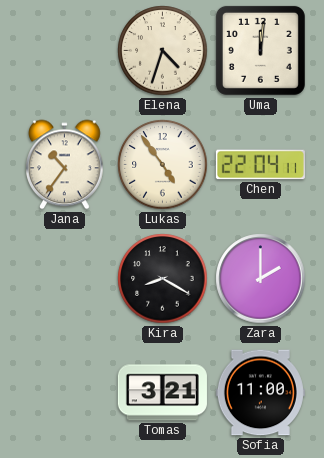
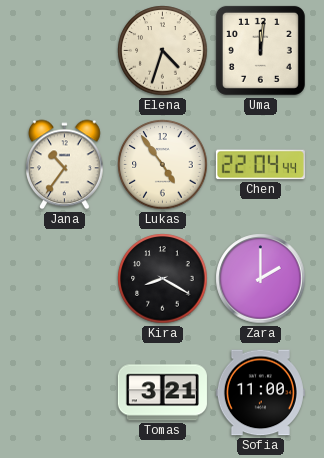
Chen: 22:04:11 -> 22:04:44 (260, 165)
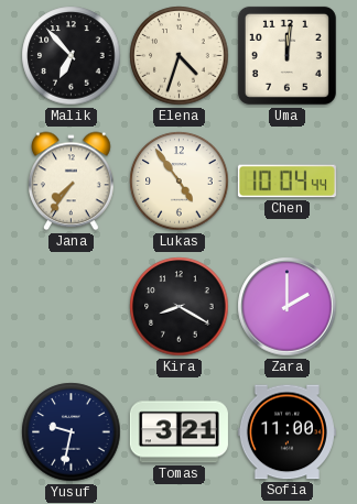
Malik: none -> 6:53 (72, 56)
Jana: 10:36 -> 7:36 (72, 182)
Chen: 22:04 -> 10:04 (286, 182)
Yusuf: none -> 9:32 (72, 432)
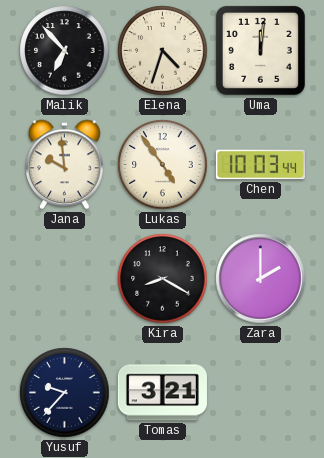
Jana: 7:36 -> 9:59 (65, 165)
Chen: 10:04 -> 10:03 (260, 165)
Yusuf: 9:32 -> 9:37 (65, 393)
Sofia: 11:00 -> none (286, 432)
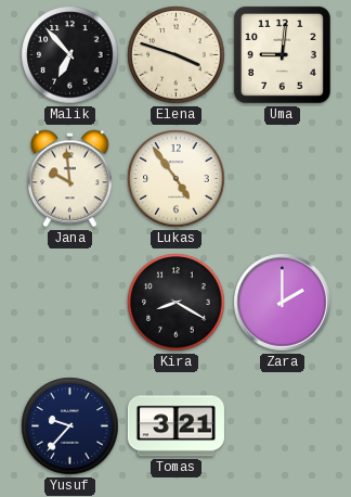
Elena: 4:33 -> 3:48 (177, 55)
Uma: 12:01 -> 9:01 (282, 54)
Chen: 10:03 -> none (260, 165)
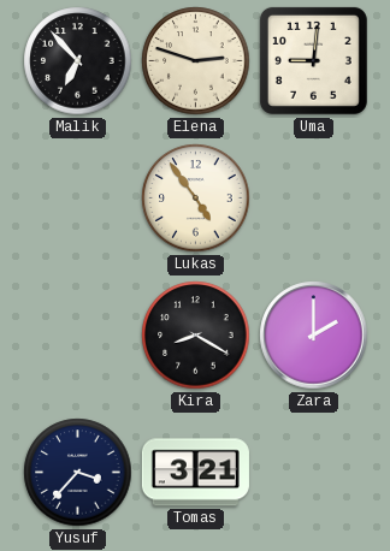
Elena: 3:48 -> 2:48 (196, 61)
Jana: 9:59 -> none (70, 179)
Yusuf: 9:37 -> 3:37 (78, 473)
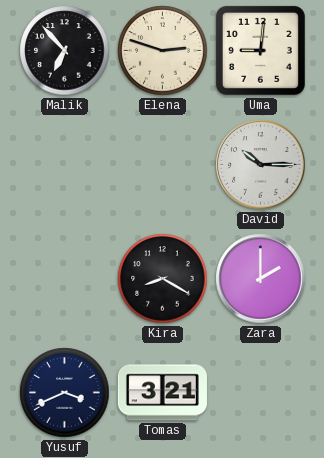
Lukas: 4:54 -> none (196, 199)
David: none -> 10:15 (261, 165)
Yusuf: 3:37 -> 3:41 (65, 393)
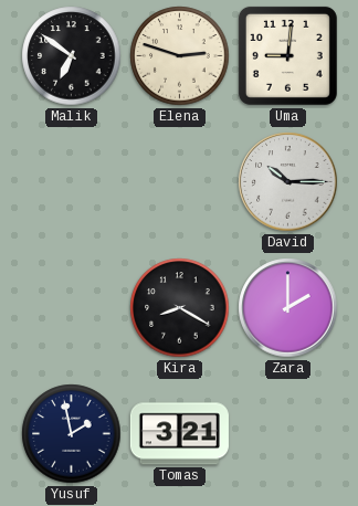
Malik: 6:53 -> 6:51 (72, 56)
Yusuf: 3:41 -> 1:58 (72, 434)
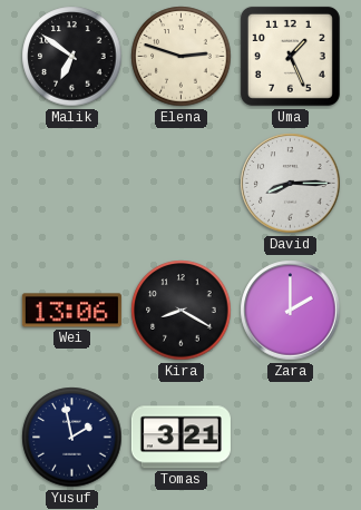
Uma: 9:01 -> 1:26 (290, 56)
David: 10:15 -> 8:15 (291, 184)
Wei: none -> 13:06 (71, 311)
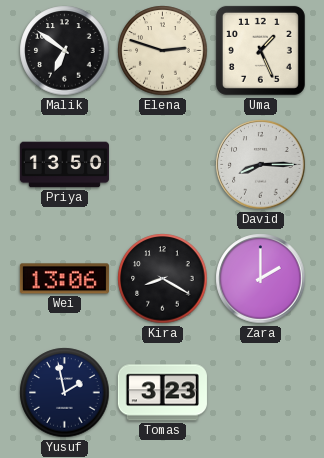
Priya: none -> 13:50 (64, 165)
Tomas: 3:21 -> 3:23 (162, 393)
